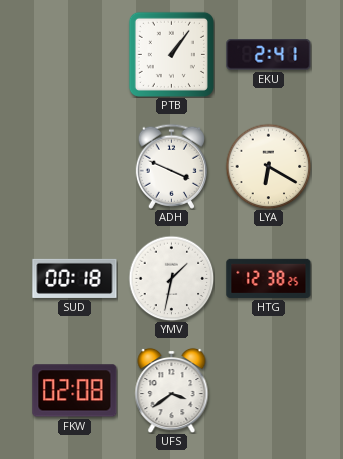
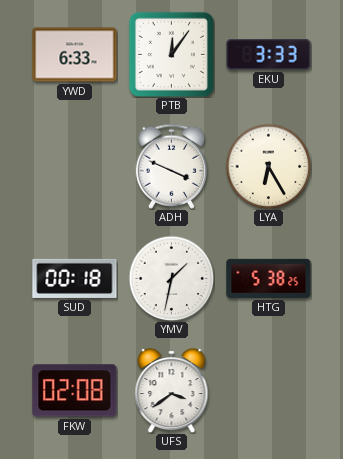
YWD: none -> 6:33 (75, 55)
PTB: 1:06 -> 12:06 (171, 54)
EKU: 2:41 -> 3:33 (269, 55)
LYA: 6:20 -> 6:25 (268, 166)
HTG: 12:38 -> 5:38 (269, 278)
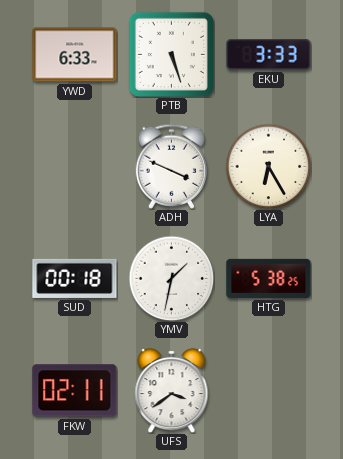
PTB: 12:06 -> 5:27 (171, 54)
FKW: 02:08 -> 02:11 (75, 391)
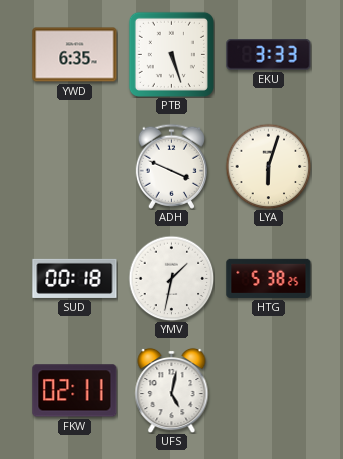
YWD: 6:33 -> 6:35 (75, 55)
LYA: 6:25 -> 6:03 (268, 166)
UFS: 3:39 -> 5:02 (172, 390)
